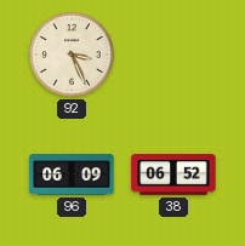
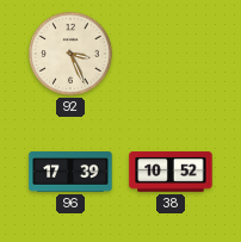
96: 06:09 -> 17:39 (70, 172)
38: 06:52 -> 10:52 (171, 172)
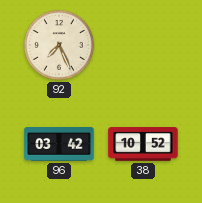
92: 3:26 -> 7:26 (60, 46)
96: 17:39 -> 03:42 (59, 144)
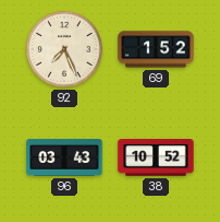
69: none -> 1:52 (156, 49)
96: 03:42 -> 03:43 (64, 157)
